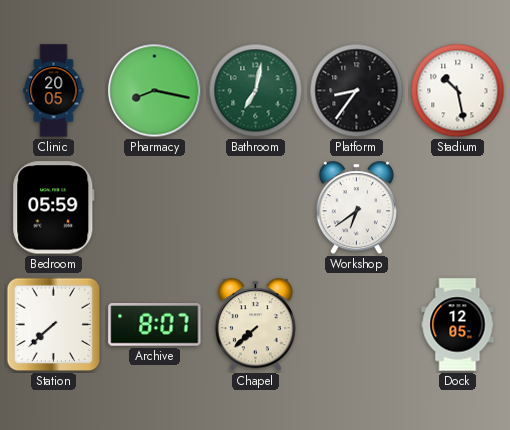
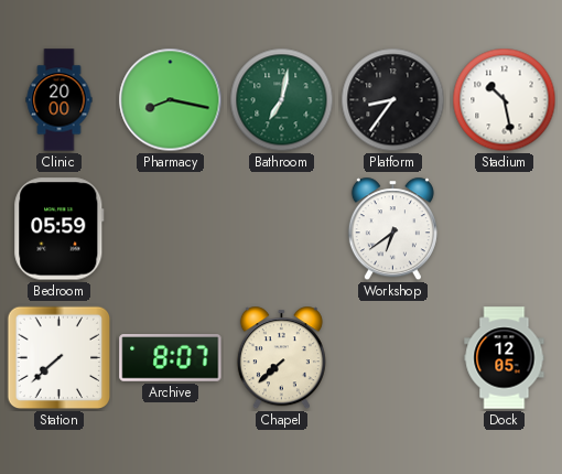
Clinic: 20:05 -> 20:00 (60, 100)
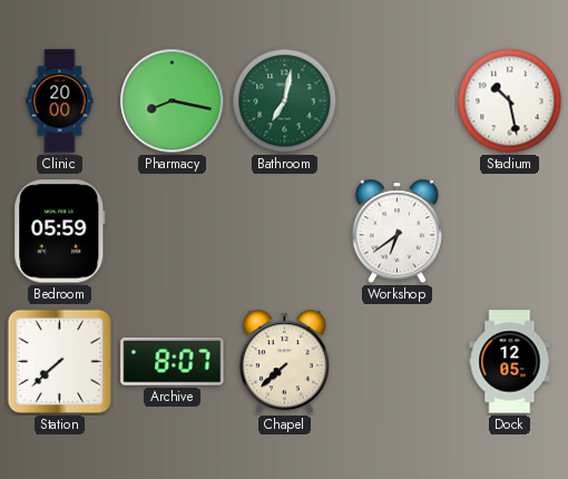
Platform: 8:36 -> none (393, 100)
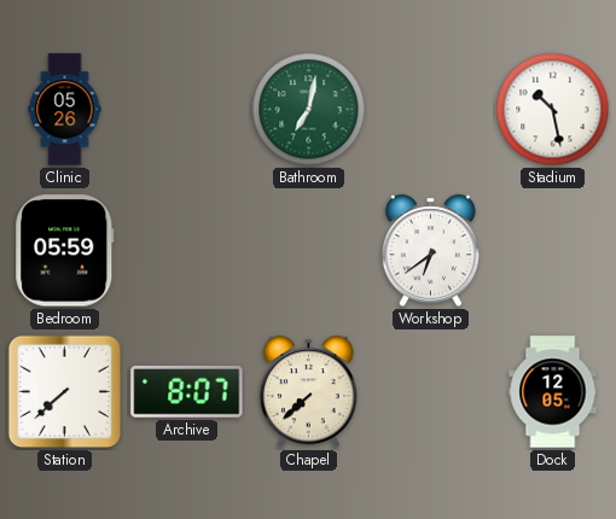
Clinic: 20:00 -> 05:26 (65, 110)
Pharmacy: 8:17 -> none (173, 101)
